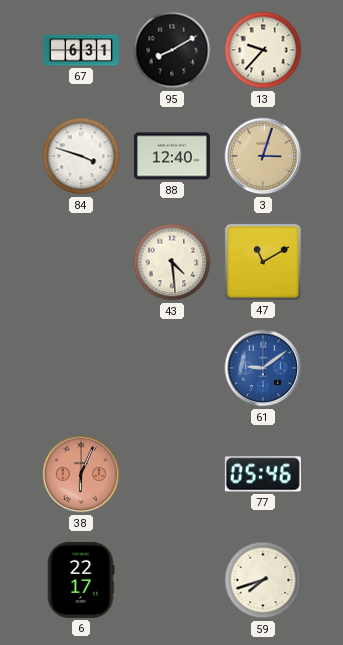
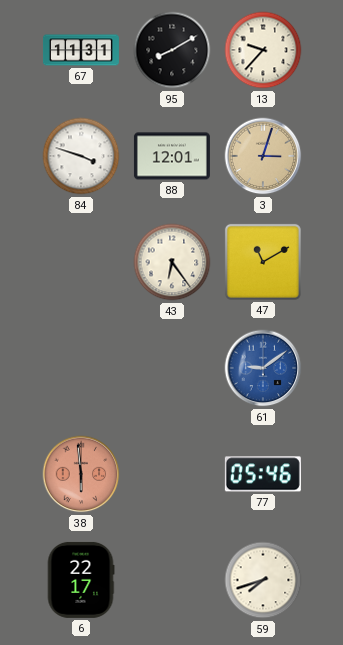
67: 6:31 -> 11:31 (81, 50)
88: 12:40 -> 12:01 (172, 156)
43: 4:29 -> 6:24 (172, 262)
38: 6:04 -> 5:59 (81, 474)
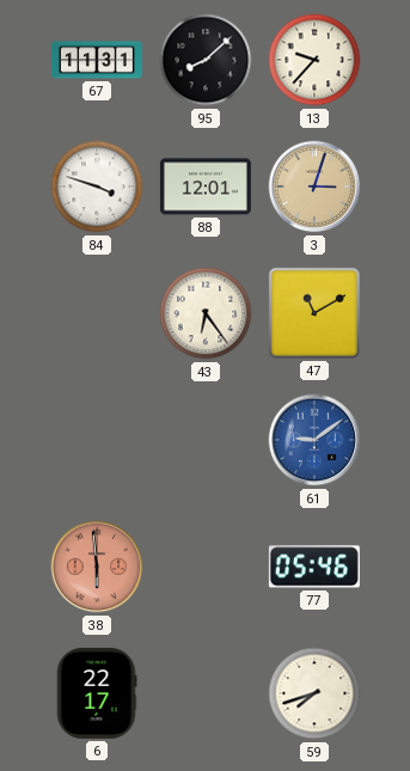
95: 8:10 -> 8:08 (206, 60)
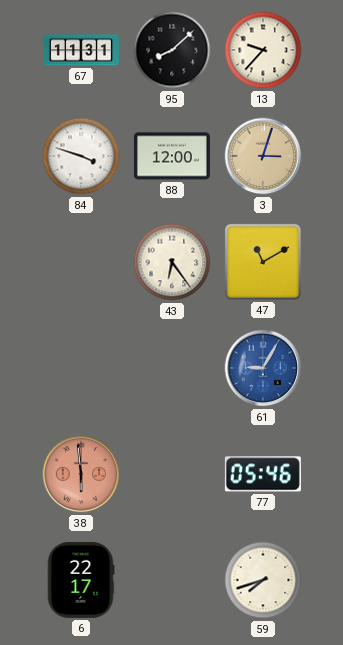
88: 12:01 -> 12:00 (172, 156)
61: 9:09 -> 9:05 (263, 368)
